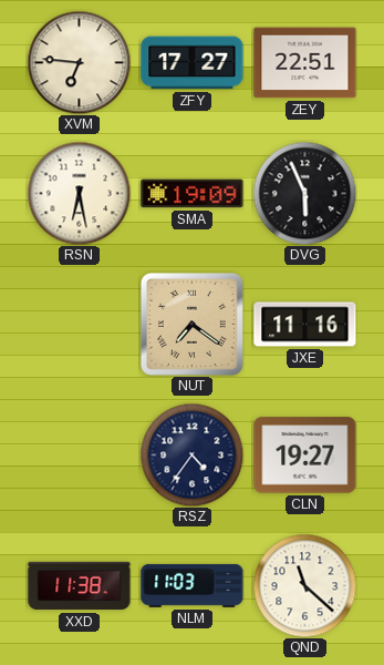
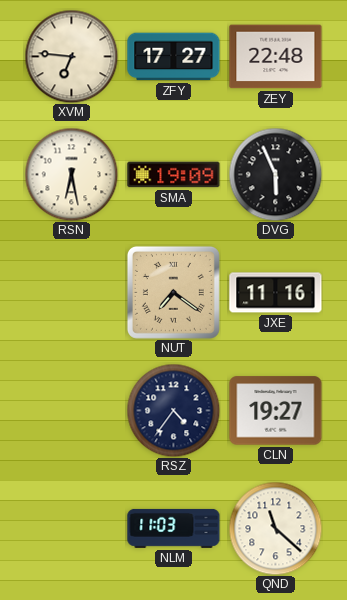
ZEY: 22:51 -> 22:48 (276, 57)
XXD: 11:38 -> none (80, 586)
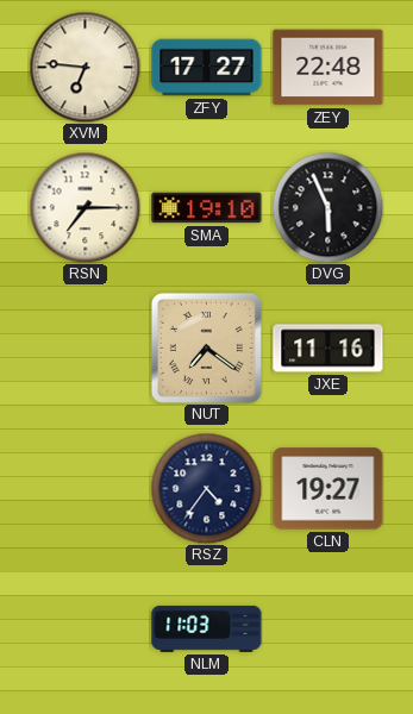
RSN: 6:28 -> 7:15 (85, 207)
SMA: 19:09 -> 19:10 (207, 208)
QND: 11:22 -> none (275, 528)
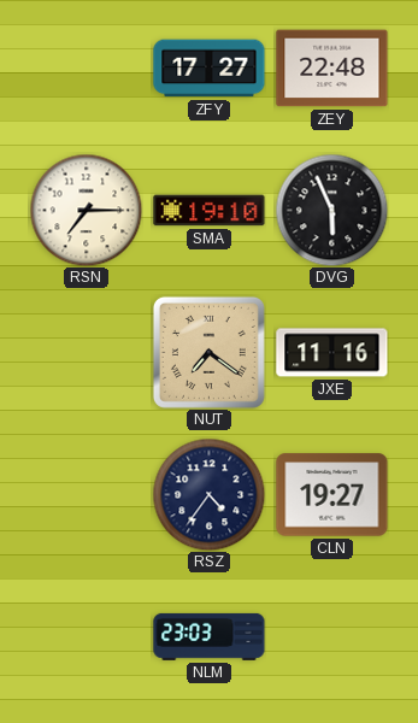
XVM: 6:46 -> none (85, 67)
NLM: 11:03 -> 23:03 (210, 636)
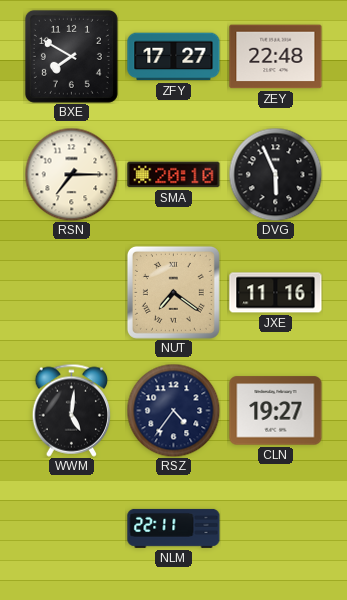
BXE: none -> 7:50 (71, 56)
SMA: 19:10 -> 20:10 (174, 175)
WWM: none -> 5:01 (72, 410)
NLM: 23:03 -> 22:11 (174, 528)
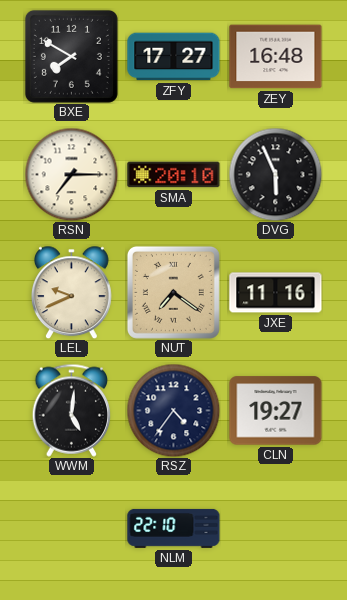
ZEY: 22:48 -> 16:48 (276, 57)
LEL: none -> 9:41 (71, 292)
NLM: 22:11 -> 22:10 (174, 528)
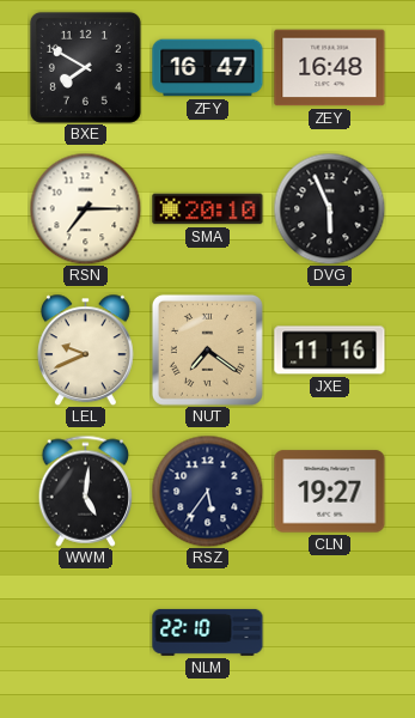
ZFY: 17:27 -> 16:47 (208, 68)
RSZ: 4:36 -> 5:36 (207, 491)
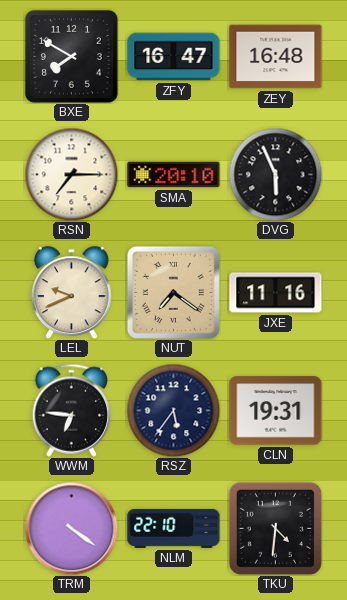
WWM: 5:01 -> 6:46 (72, 410)
CLN: 19:27 -> 19:31 (276, 411)
TRM: none -> 4:21 (71, 528)
TKU: none -> 4:31 (275, 528)
